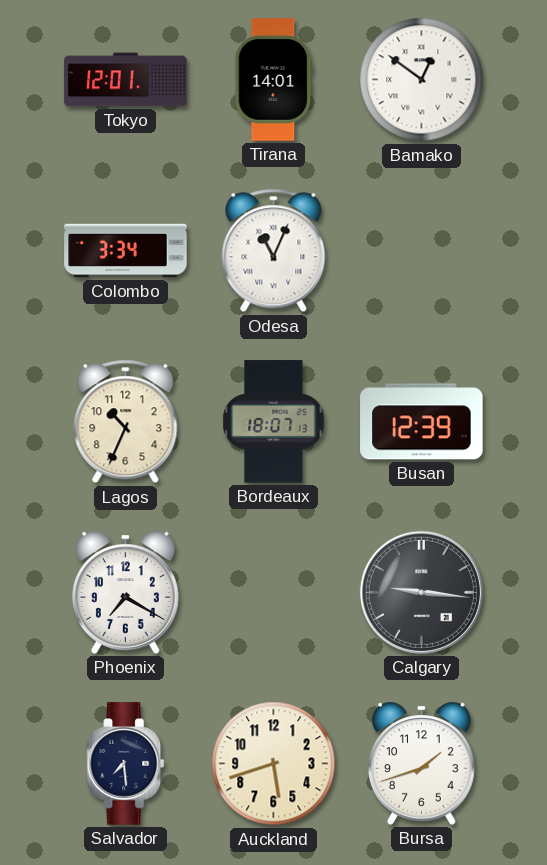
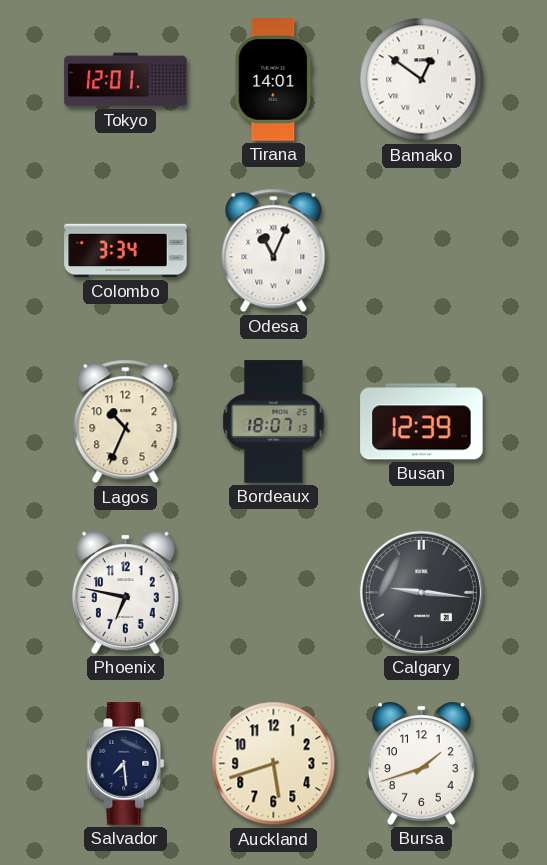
Phoenix: 7:20 -> 6:47 (126, 592)
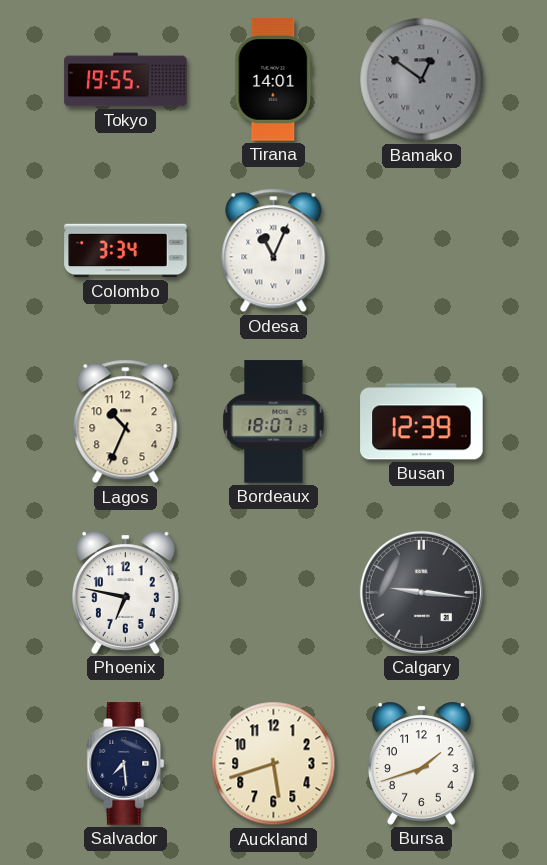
Tokyo: 12:01 -> 19:55 (126, 80)
Bamako dial: white -> grey (422, 80)
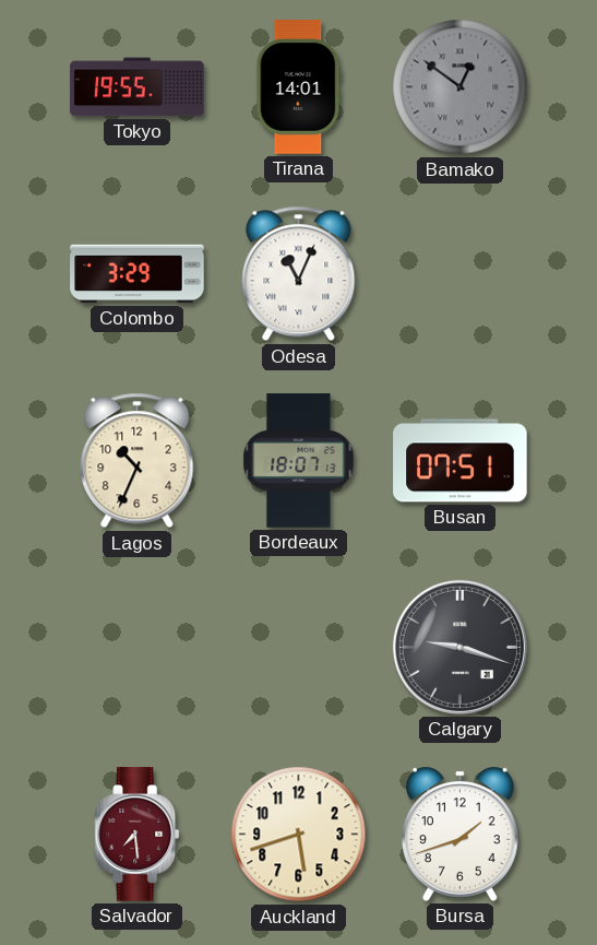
Colombo: 3:34 -> 3:29 (138, 274)
Busan: 12:39 -> 07:51 (461, 461)
Phoenix: 6:47 -> none (126, 592)
Calgary: 9:16 -> 9:18 (459, 647)
Salvador dial: navy -> burgundy (138, 835)
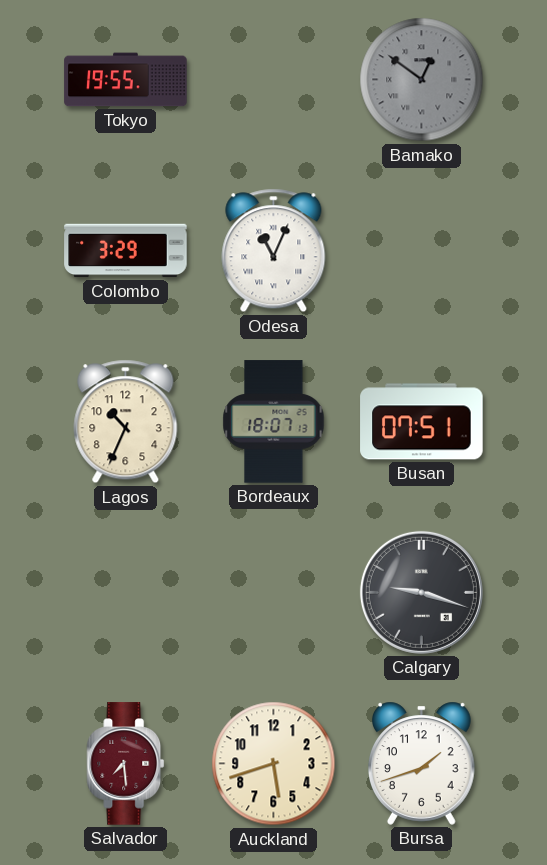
Tirana: 14:01 -> none (299, 87)
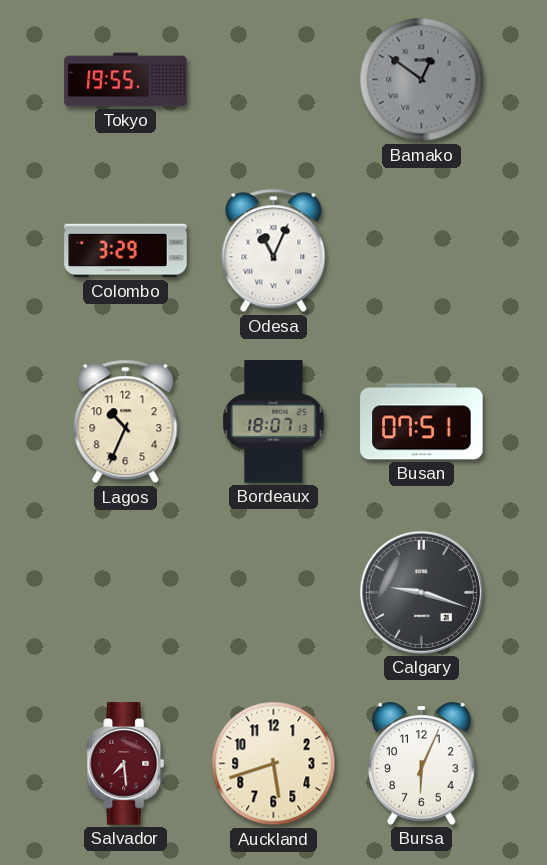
Bursa: 1:42 -> 6:04 (422, 763)
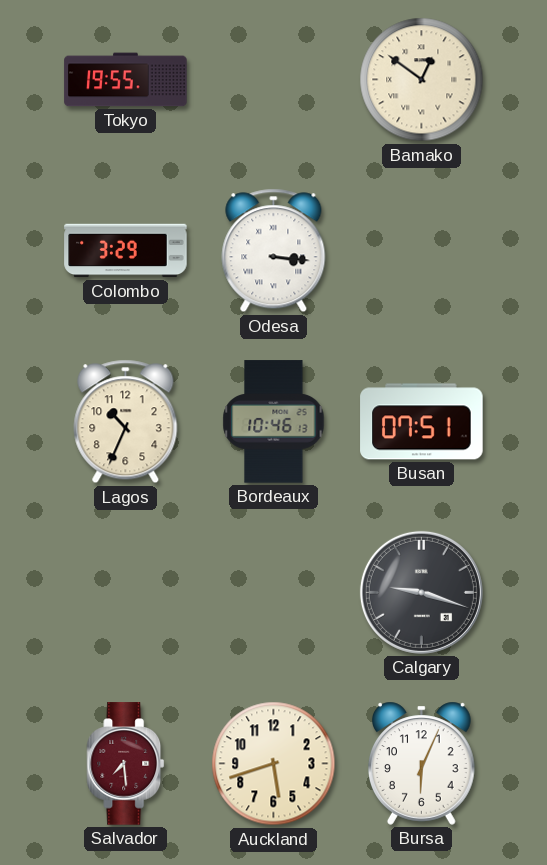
Bamako dial: grey -> cream (422, 80)
Odesa: 11:04 -> 3:16 (274, 251)
Bordeaux: 18:07 -> 10:46 (274, 422)
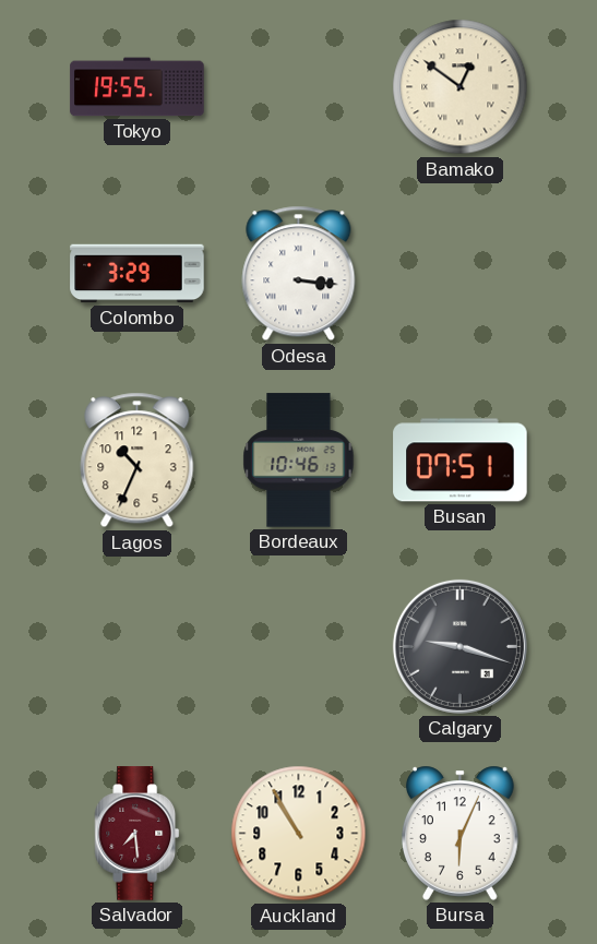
Auckland: 5:42 -> 10:55 (299, 834)
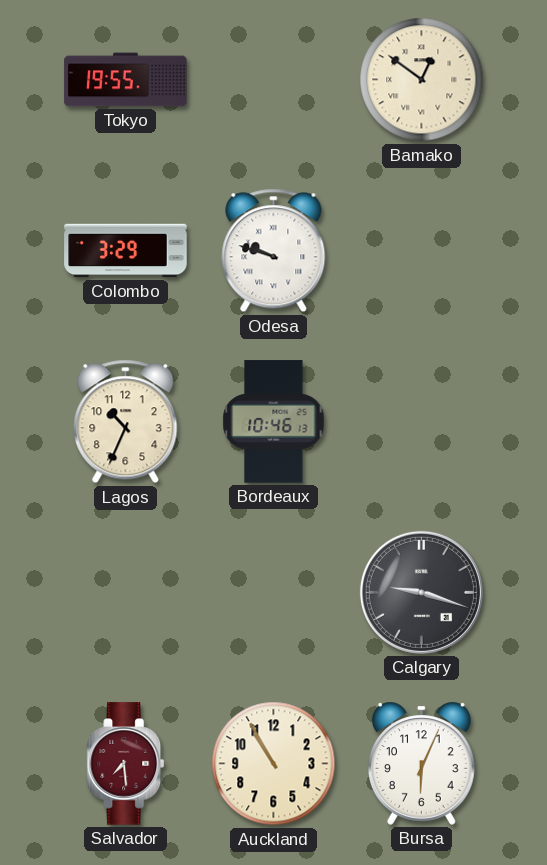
Odesa: 3:16 -> 9:48 (274, 251)
Busan: 07:51 -> none (461, 461)
